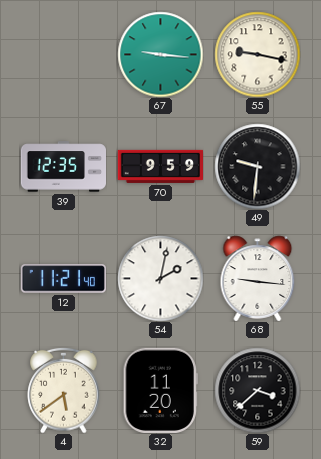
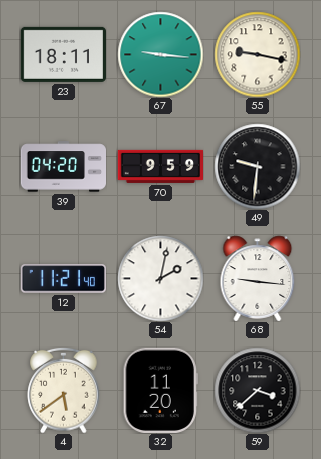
23: none -> 18:11 (63, 54)
39: 12:35 -> 04:20 (63, 167)
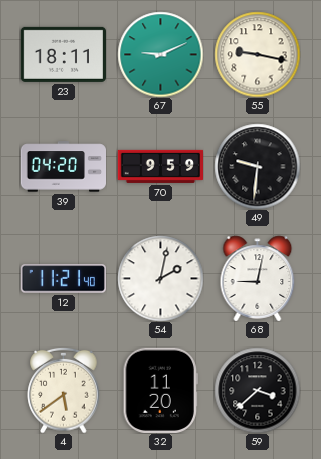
67: 9:16 -> 9:11 (160, 54)
68: 9:16 -> 9:02 (258, 278)
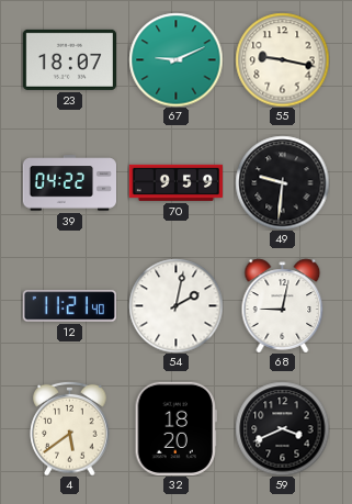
23: 18:11 -> 18:07 (69, 59)
39: 04:20 -> 04:22 (69, 183)
32: 11:20 -> 18:20 (175, 428)
59: 3:38 -> 3:41 (282, 428)
